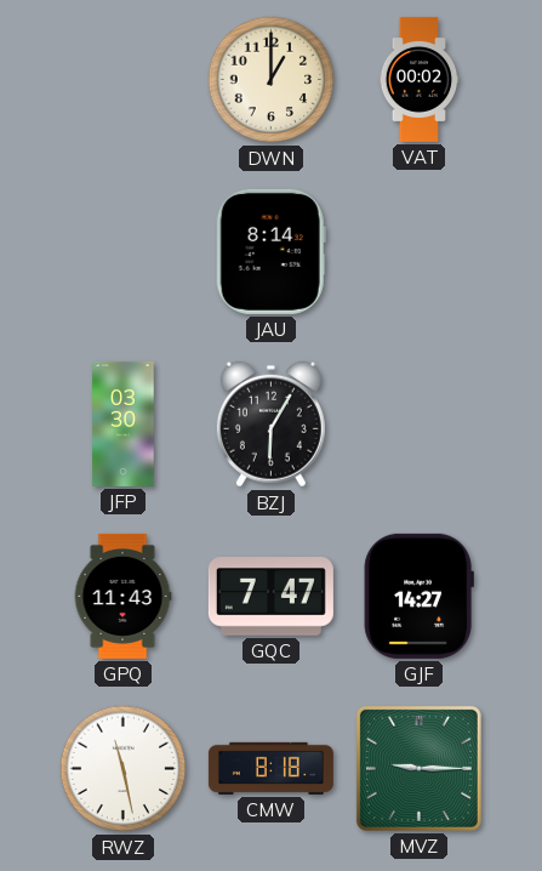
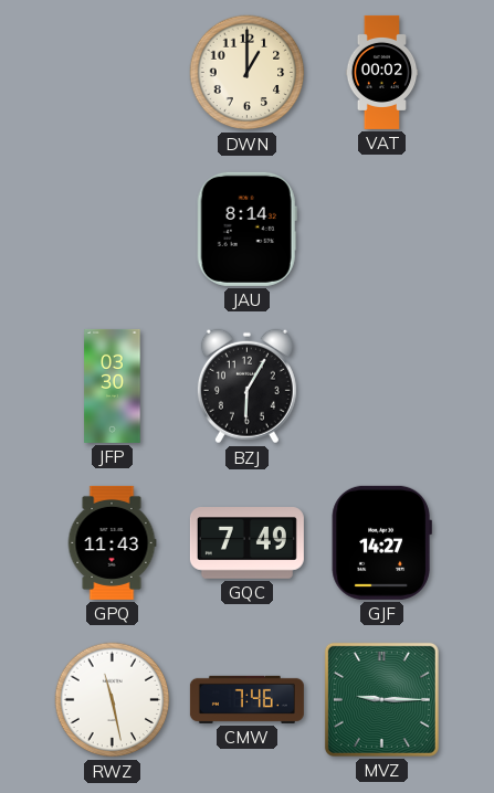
GQC: 7:47 -> 7:49 (246, 543)
CMW: 8:18 -> 7:46 (246, 699)
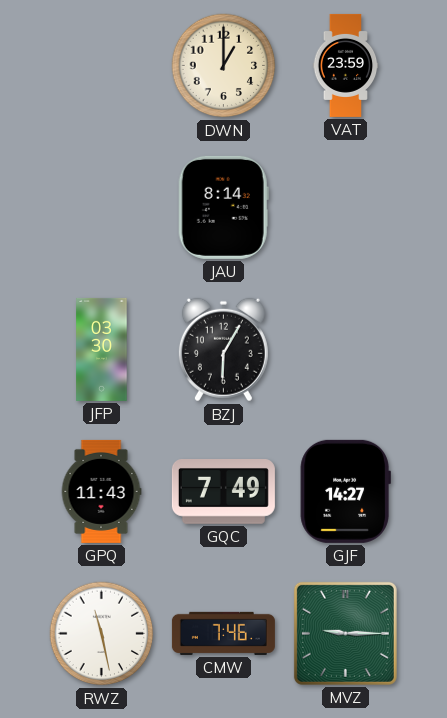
VAT: 00:02 -> 23:59 (346, 65)
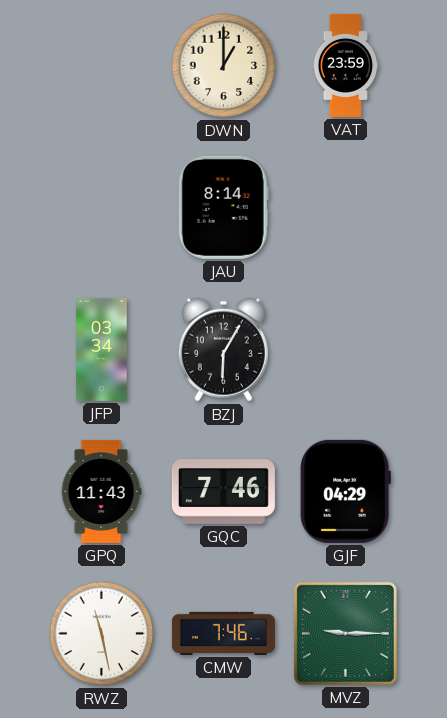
JFP: 03:30 -> 03:34 (102, 349)
GQC: 7:49 -> 7:46 (223, 492)
GJF: 14:27 -> 04:29 (345, 491)
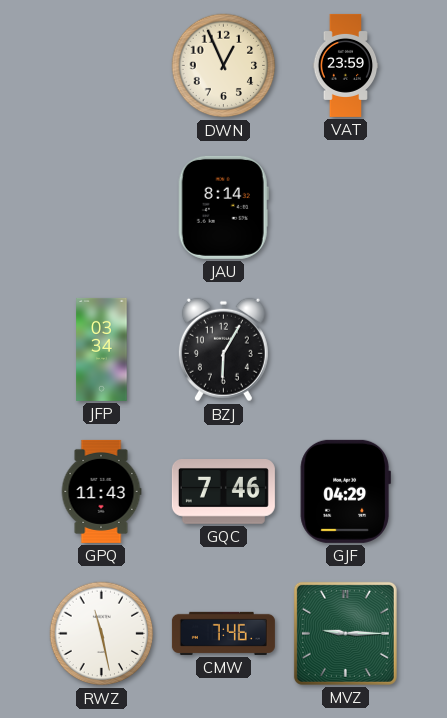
DWN: 1:00 -> 12:56 (224, 66)
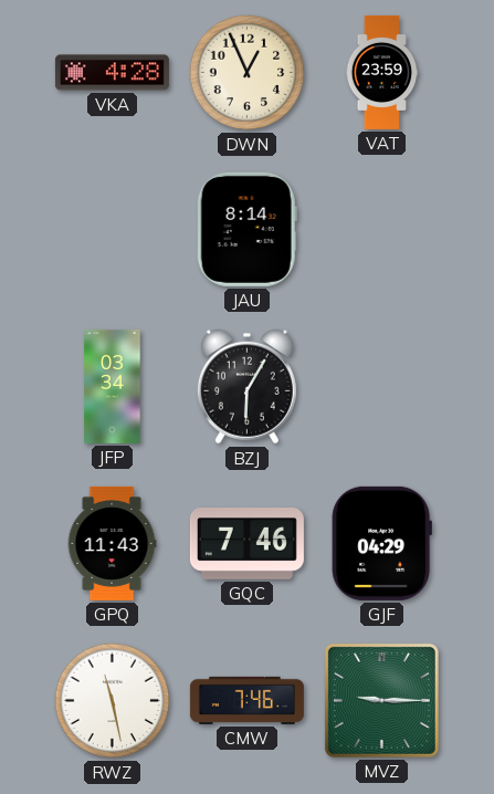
VKA: none -> 4:28 (112, 73)
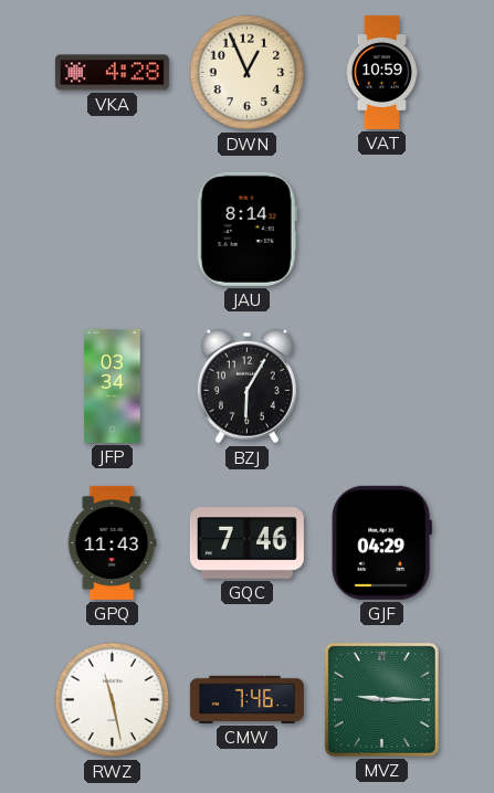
VAT: 23:59 -> 10:59 (382, 72)
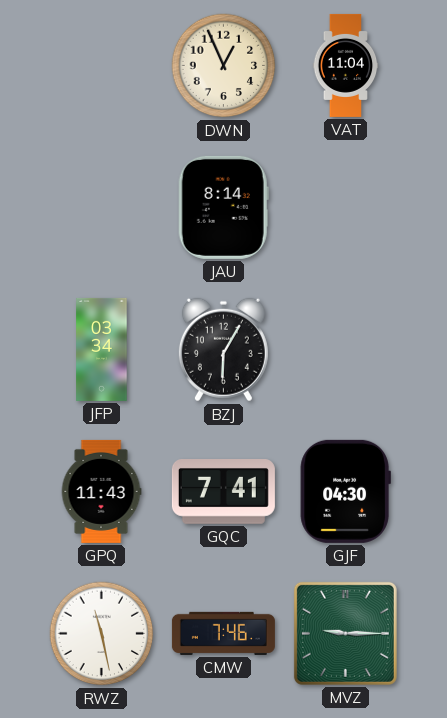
VKA: 4:28 -> none (112, 73)
VAT: 10:59 -> 11:04 (346, 65)
GQC: 7:46 -> 7:41 (223, 492)
GJF: 04:29 -> 04:30 (345, 491)
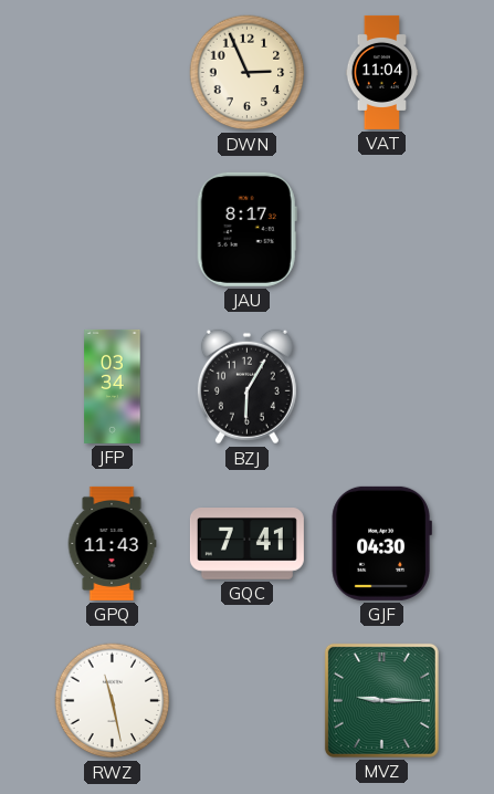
DWN: 12:56 -> 2:56 (248, 73)
JAU: 8:14 -> 8:17 (246, 229)
CMW: 7:46 -> none (223, 633)
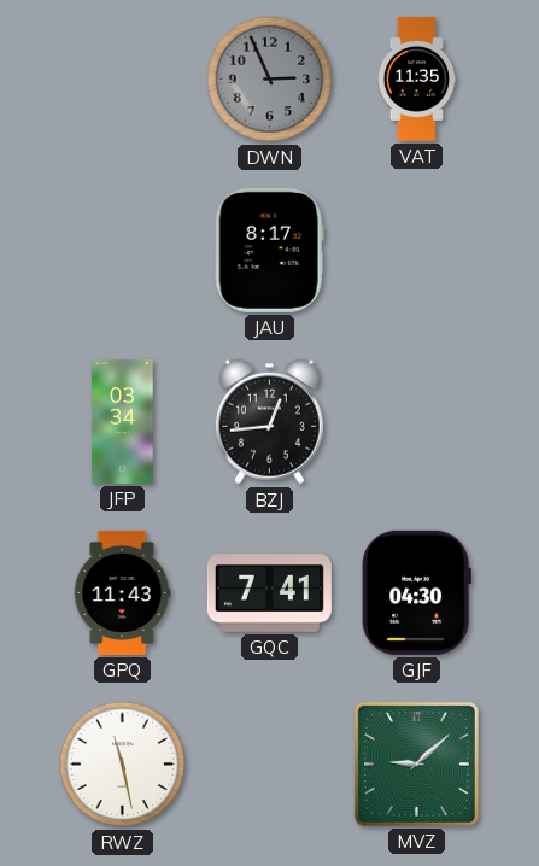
DWN dial: cream -> grey (270, 80)
VAT: 11:04 -> 11:35 (417, 78)
BZJ: 6:05 -> 12:44 (269, 422)
MVZ: 9:15 -> 9:08 (416, 763)
